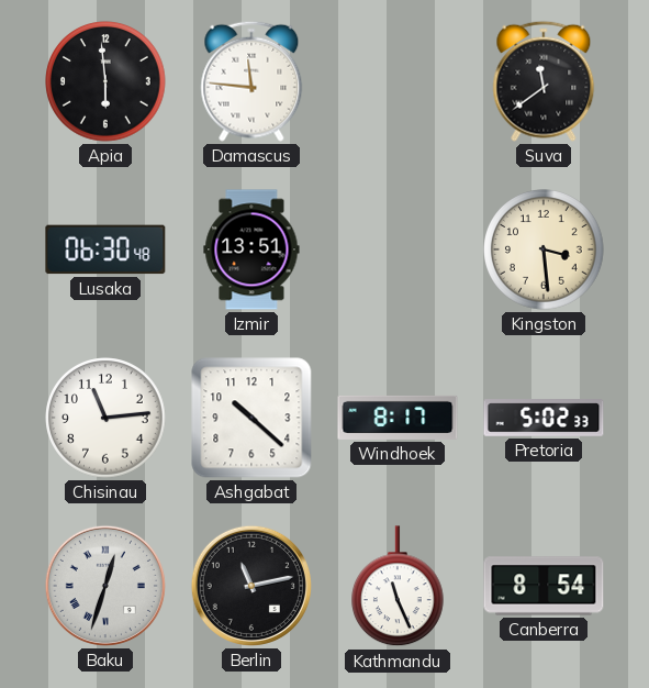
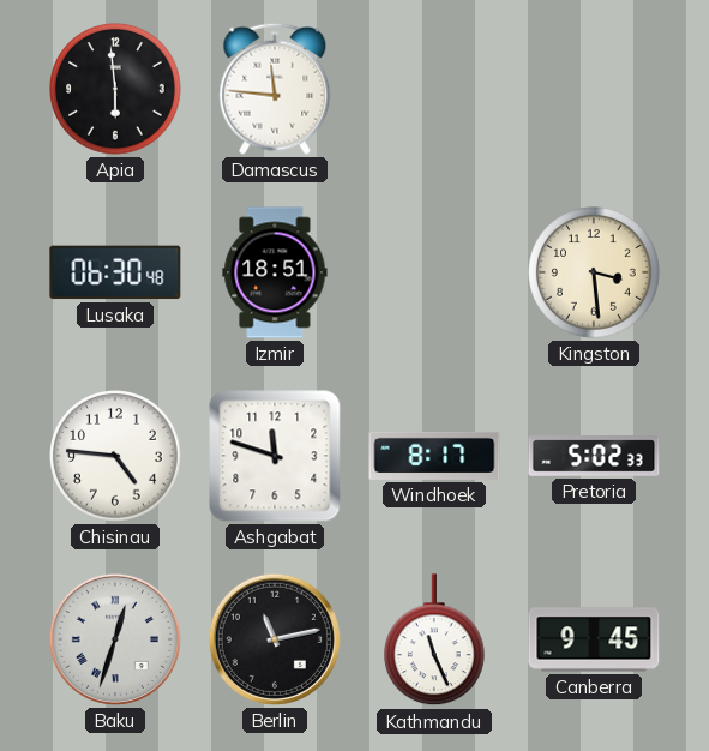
Suva: 11:39 -> none (544, 81)
Izmir: 13:51 -> 18:51 (275, 272)
Chisinau: 11:14 -> 4:46 (115, 456)
Ashgabat: 10:22 -> 11:48 (275, 456)
Canberra: 8:54 -> 9:45 (594, 639)
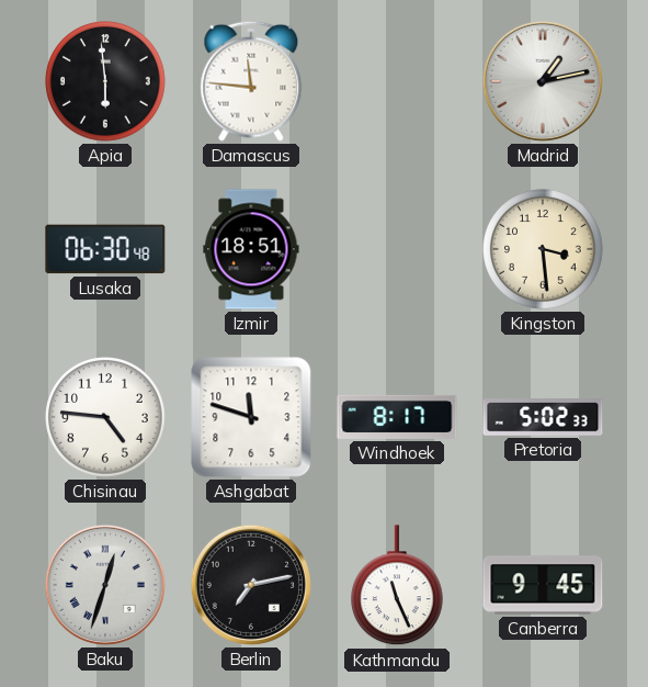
Madrid: none -> 1:13 (543, 81)
Berlin: 11:13 -> 7:13 (251, 585)
